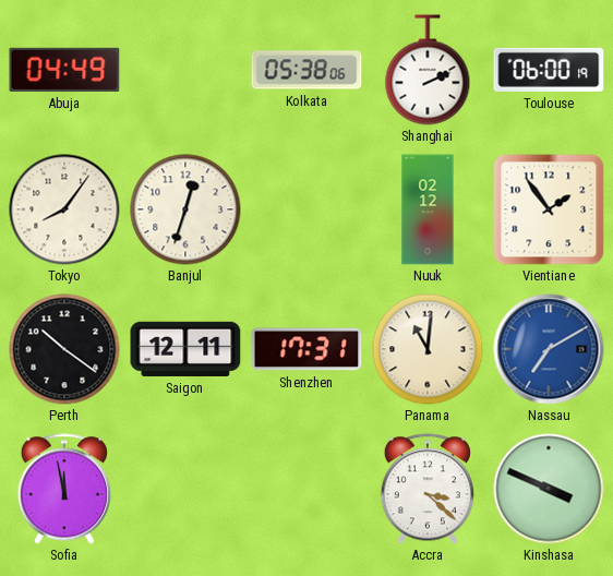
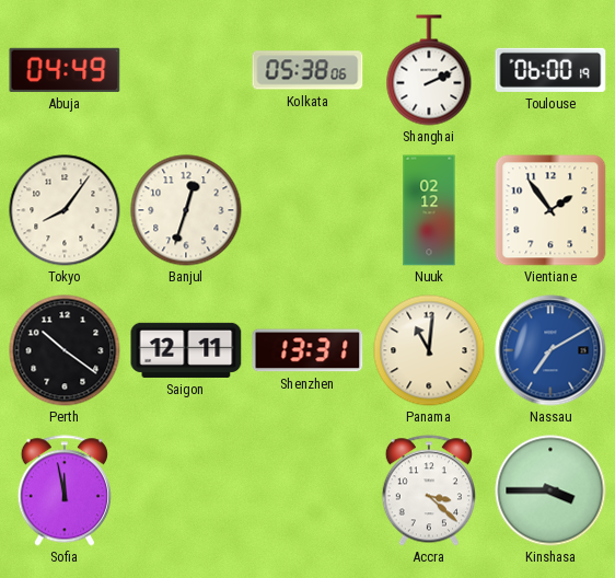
Shenzhen: 17:31 -> 13:31 (307, 350)
Kinshasa: 3:49 -> 3:45 (550, 490)
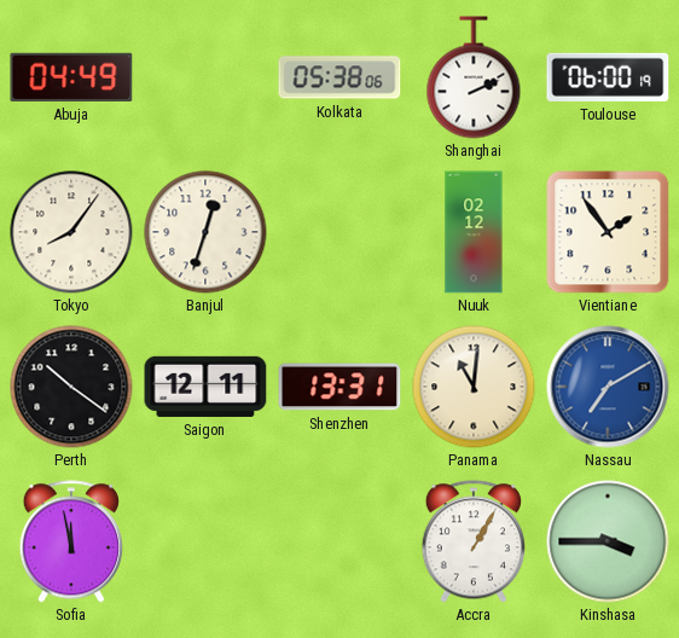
Accra: 3:22 -> 1:05 (474, 541)
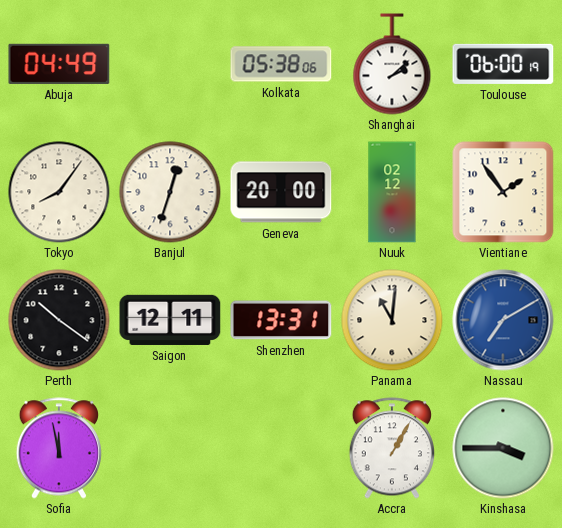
Shanghai: 2:11 -> 2:08 (392, 64)
Geneva: none -> 20:00 (281, 192)
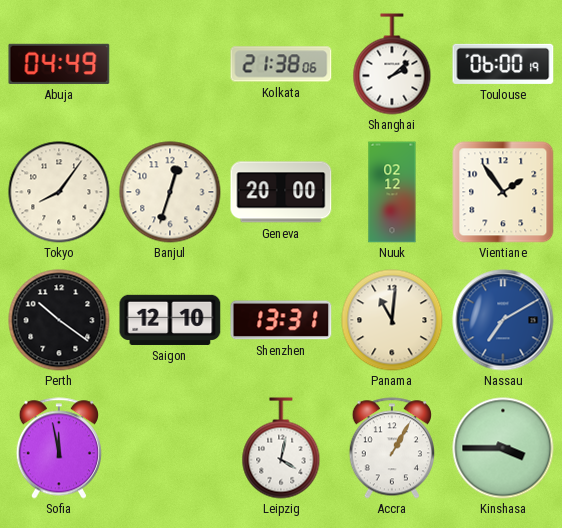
Kolkata: 05:38 -> 21:38 (281, 64)
Saigon: 12:11 -> 12:10 (170, 320)
Leipzig: none -> 4:02 (281, 448)
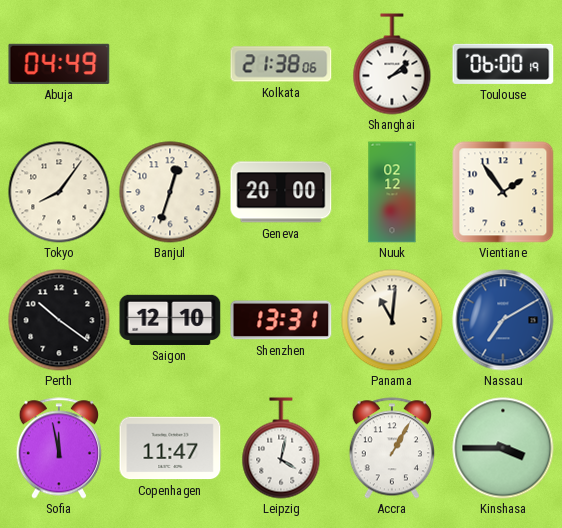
Copenhagen: none -> 11:47 (170, 448)
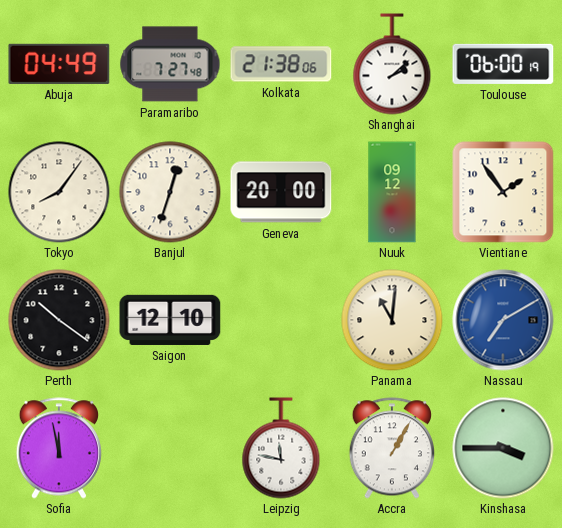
Paramaribo: none -> 7:27 (170, 64)
Nuuk: 02:12 -> 09:12 (392, 192)
Shenzhen: 13:31 -> none (281, 320)
Copenhagen: 11:47 -> none (170, 448)
Leipzig: 4:02 -> 11:47 (281, 448)
